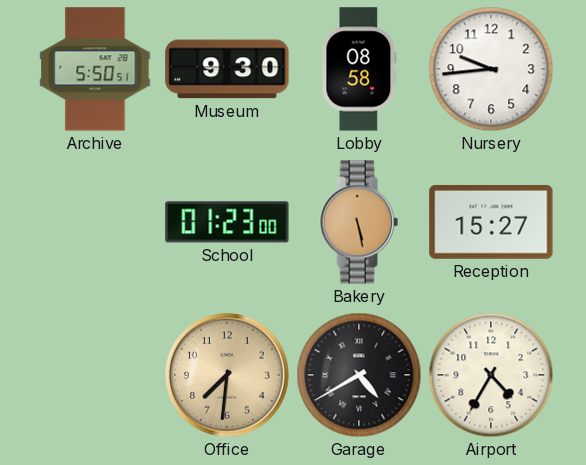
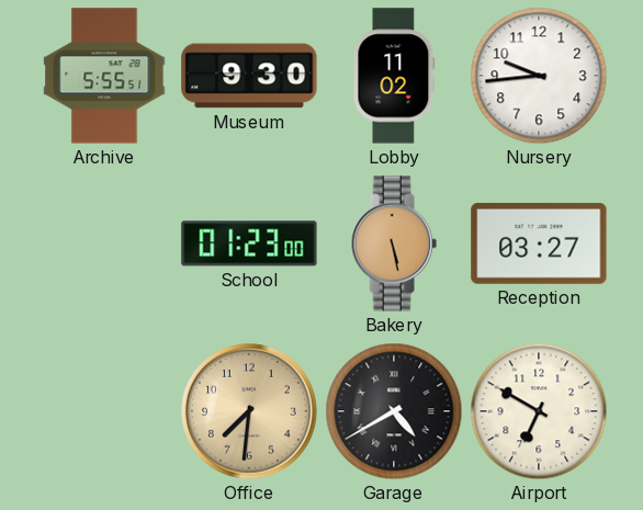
Archive: 5:50 -> 5:55 (104, 76)
Lobby: 08:58 -> 11:02 (394, 76)
Reception: 15:27 -> 03:27 (539, 243)
Airport: 4:35 -> 6:50 (539, 411)
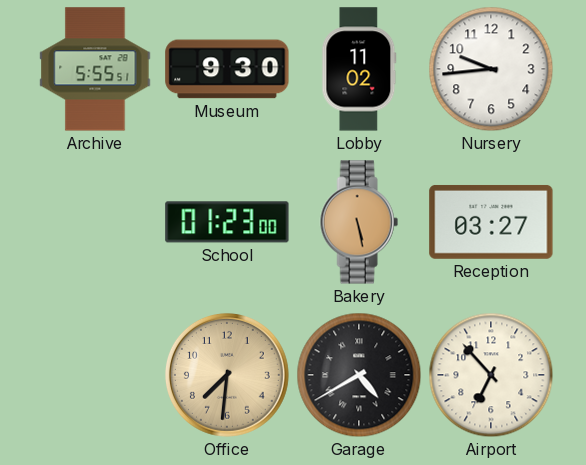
Airport: 6:50 -> 6:53 (491, 375)
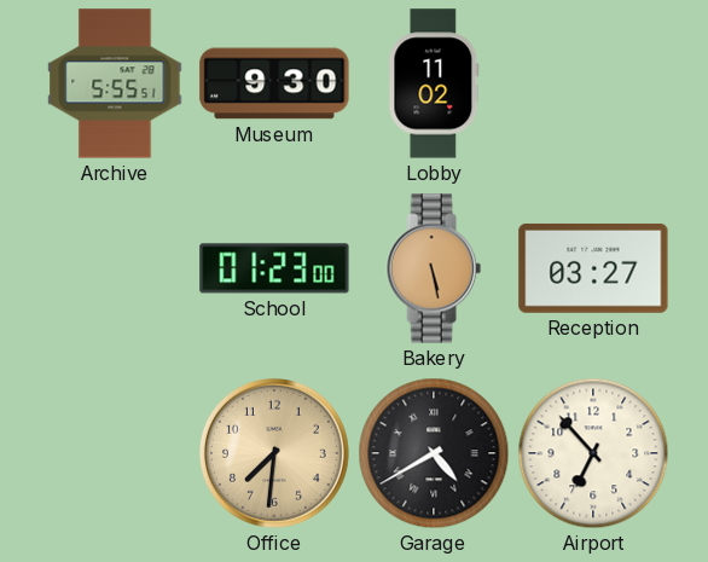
Nursery: 9:44 -> none (491, 69)
